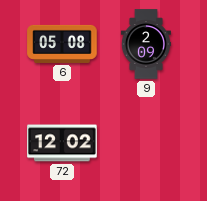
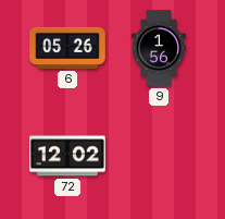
6: 05:08 -> 05:26 (67, 48)
9: 2:09 -> 1:56 (159, 48)
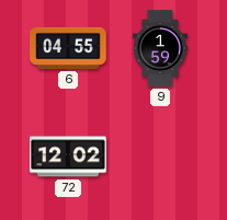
6: 05:26 -> 04:55 (68, 48)
9: 1:56 -> 1:59 (160, 48)
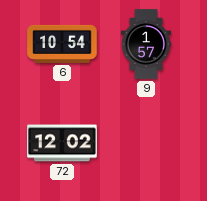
6: 04:55 -> 10:54 (62, 44)
9: 1:59 -> 1:57 (146, 44)
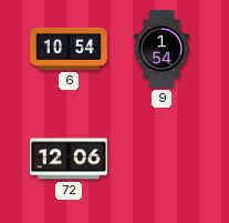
9: 1:57 -> 1:54 (162, 49)
72: 12:02 -> 12:06 (69, 159)
